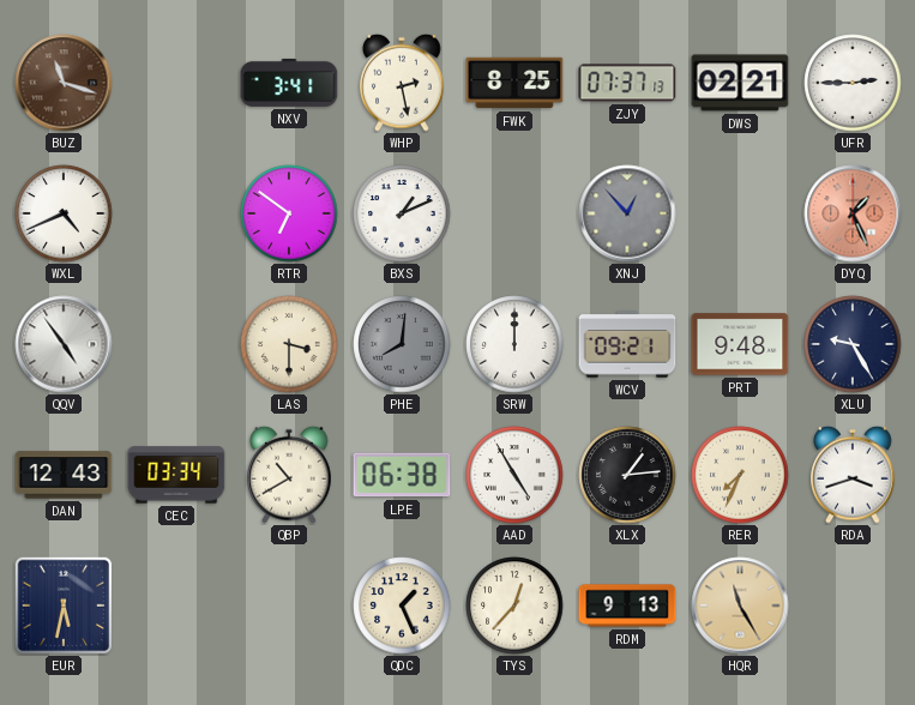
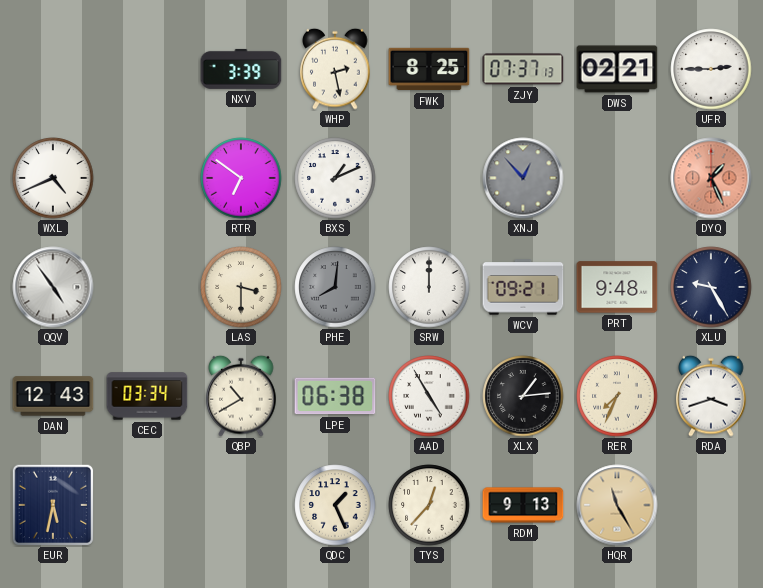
BUZ: 11:18 -> none (64, 83)
NXV: 3:41 -> 3:39 (241, 69)
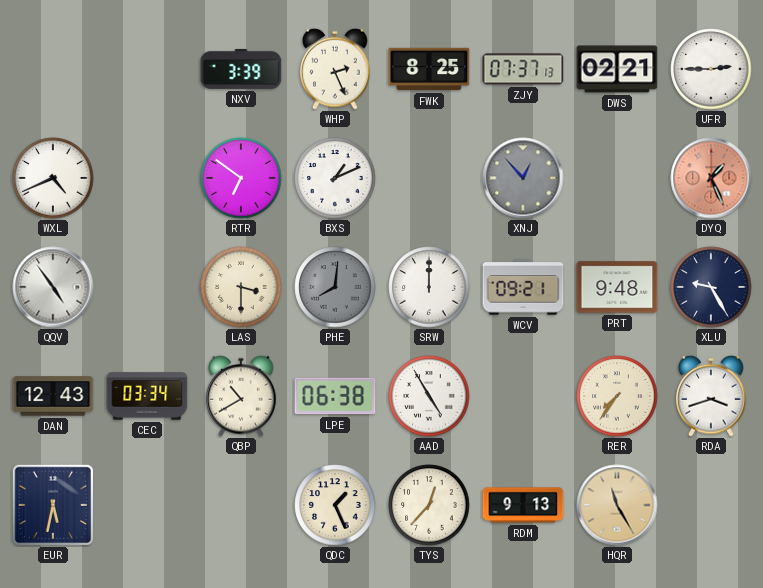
WHP: 2:28 -> 2:26 (335, 69)
XLX: 1:14 -> none (523, 396)
RER: 7:34 -> 7:36 (617, 396)
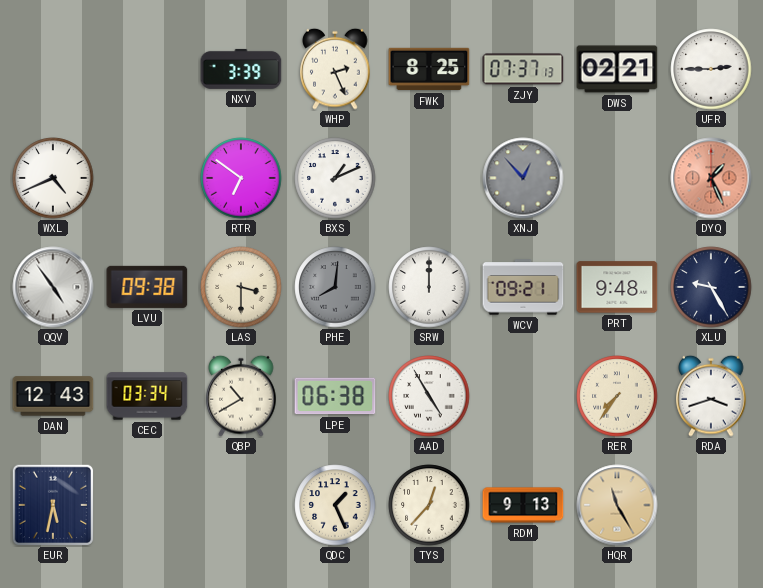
LVU: none -> 09:38 (147, 287)
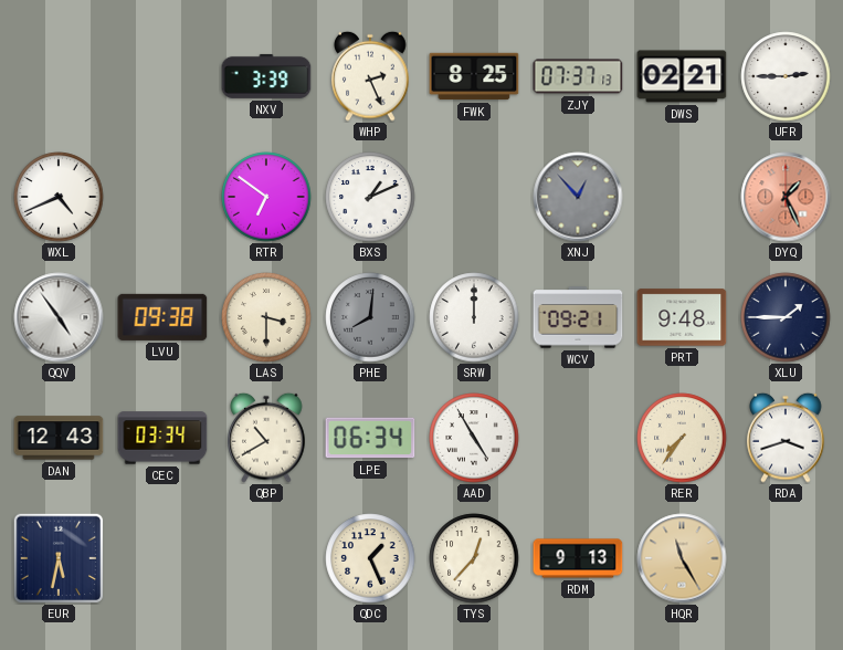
XLU: 9:25 -> 1:45 (786, 317)
LPE: 06:38 -> 06:34 (370, 438)
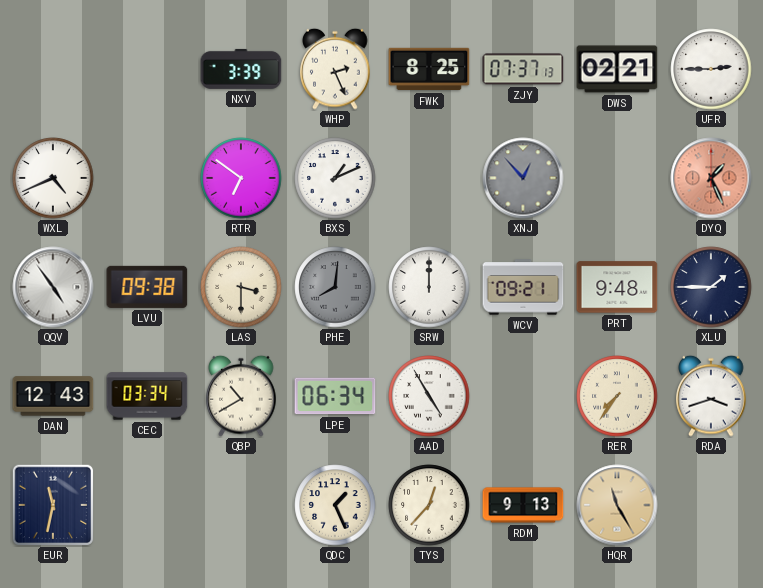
EUR: 5:32 -> 11:32 (53, 505)
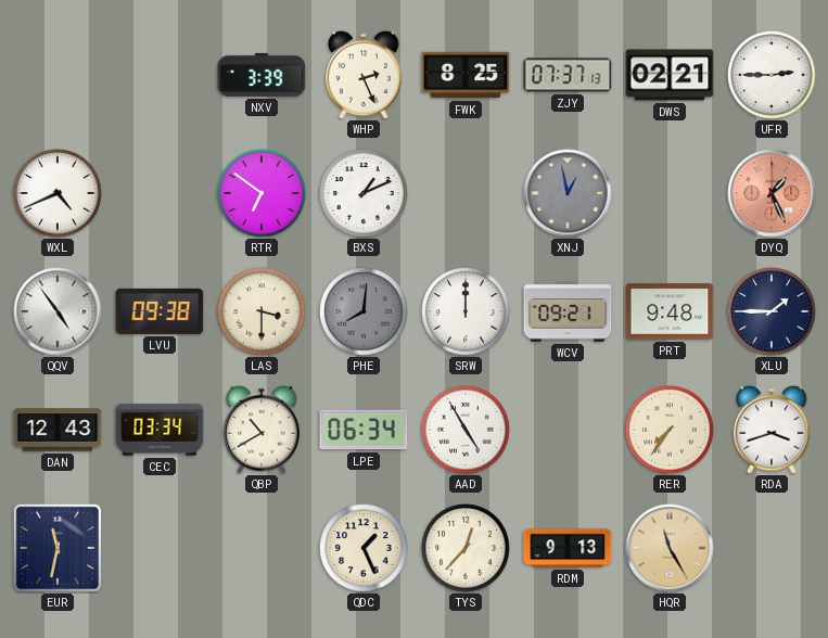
XNJ: 12:53 -> 12:58 (568, 193)
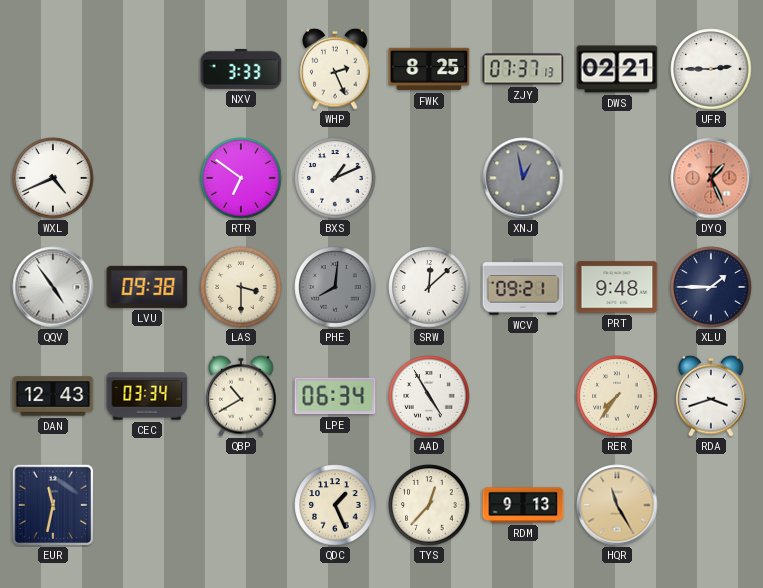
NXV: 3:39 -> 3:33 (241, 69)
SRW: 12:00 -> 12:08 (429, 287)
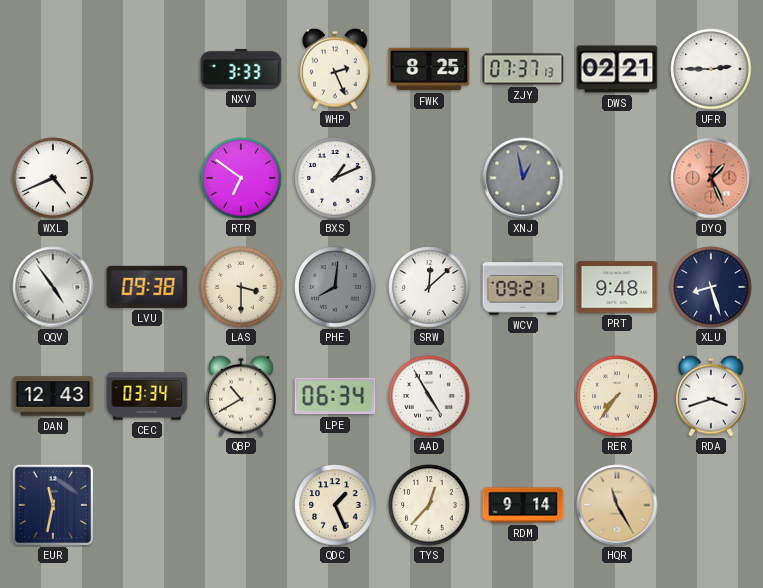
XLU: 1:45 -> 8:27 (711, 287)
RDM: 9:13 -> 9:14 (523, 505)
